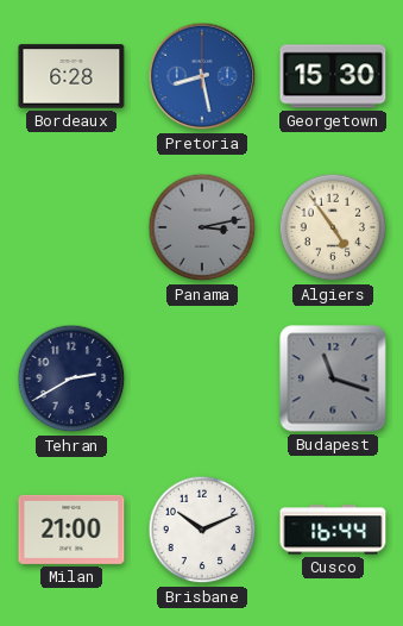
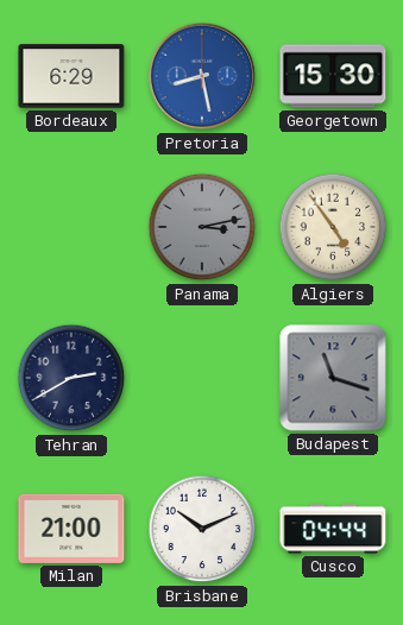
Bordeaux: 6:28 -> 6:29 (71, 76)
Cusco: 16:44 -> 04:44 (333, 529)
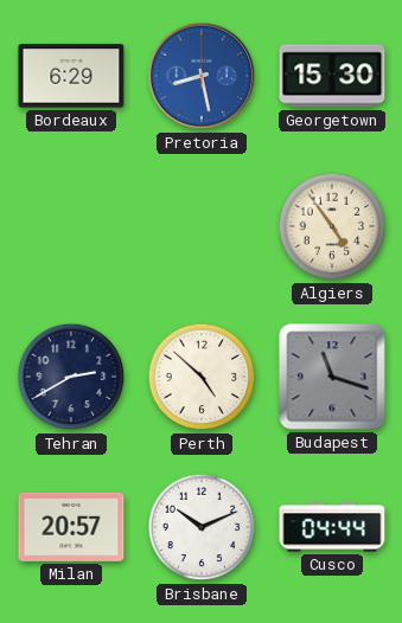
Panama: 3:13 -> none (202, 227)
Perth: none -> 4:52 (202, 377)
Milan: 21:00 -> 20:57 (71, 527)
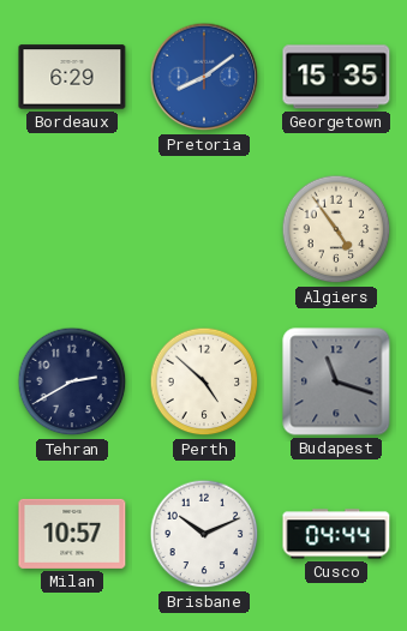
Pretoria: 8:28 -> 8:09 (204, 77)
Georgetown: 15:30 -> 15:35 (336, 77)
Milan: 20:57 -> 10:57 (72, 534)
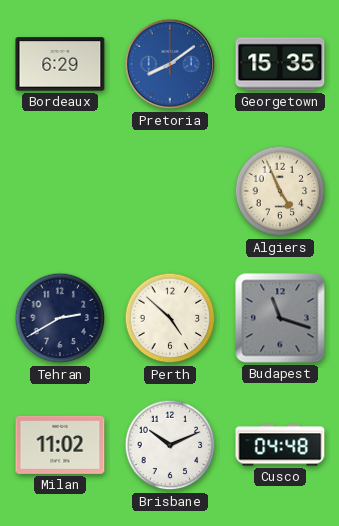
Algiers: 4:54 -> 4:56 (280, 191)
Milan: 10:57 -> 11:02 (60, 445)
Cusco: 04:44 -> 04:48 (280, 445)
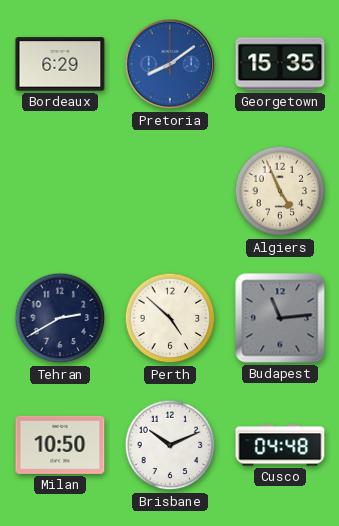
Budapest: 11:18 -> 11:14 (280, 318)
Milan: 11:02 -> 10:50 (60, 445)
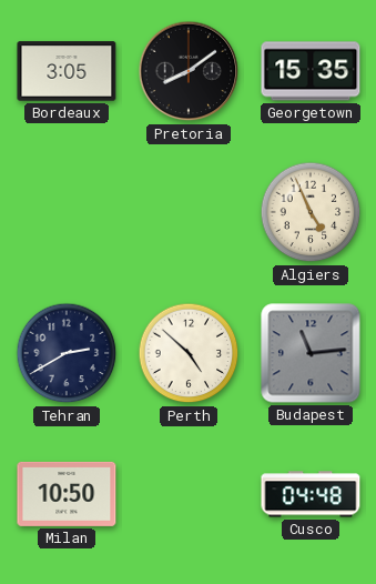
Bordeaux: 6:29 -> 3:05 (67, 71)
Pretoria dial: blue -> black (189, 71)
Brisbane: 10:11 -> none (170, 445)
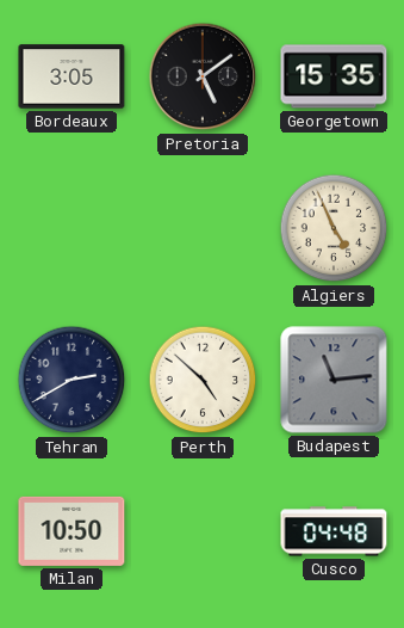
Pretoria: 8:09 -> 5:09 (203, 76)
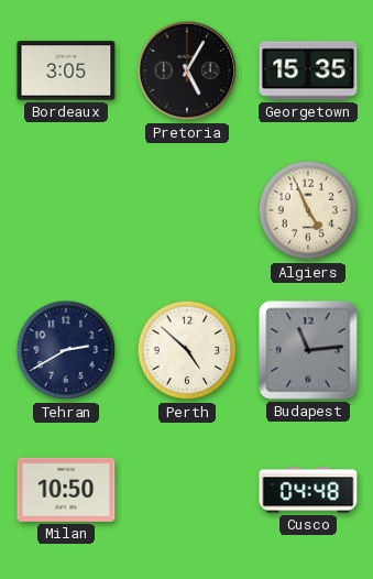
Pretoria: 5:09 -> 5:05 (187, 70)
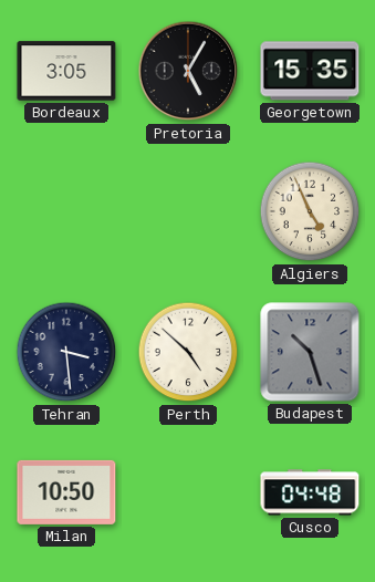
Tehran: 2:40 -> 3:29 (66, 352)
Budapest: 11:14 -> 10:27 (310, 352)
